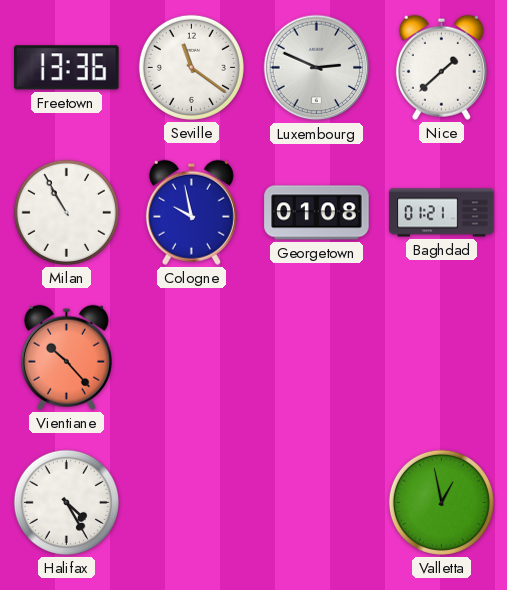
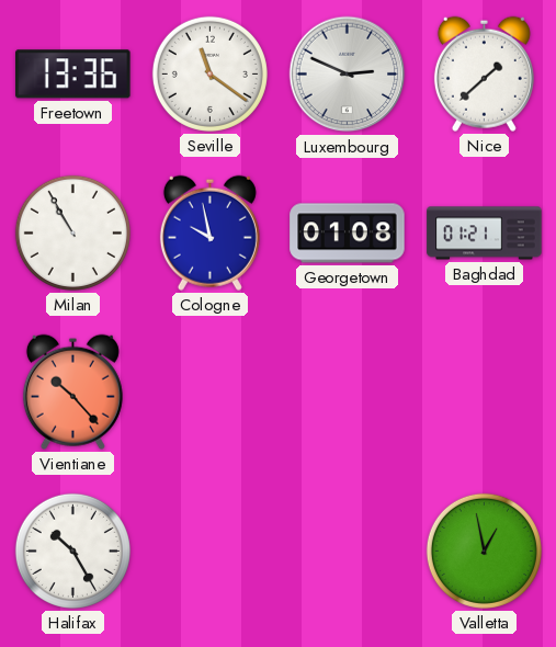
Halifax: 4:25 -> 10:25 (72, 550)
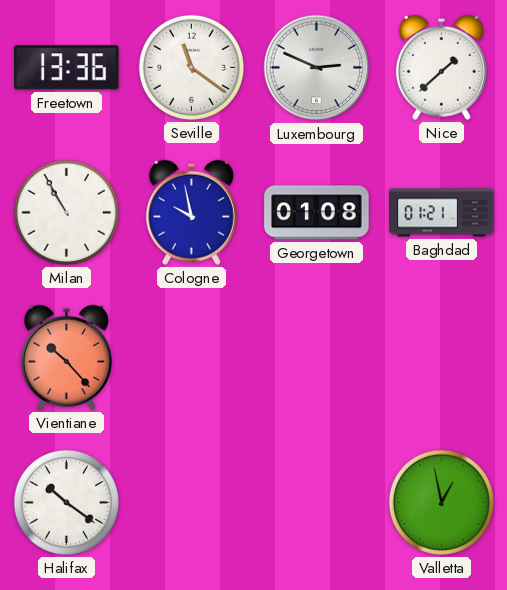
Halifax: 10:25 -> 10:21 (66, 502)
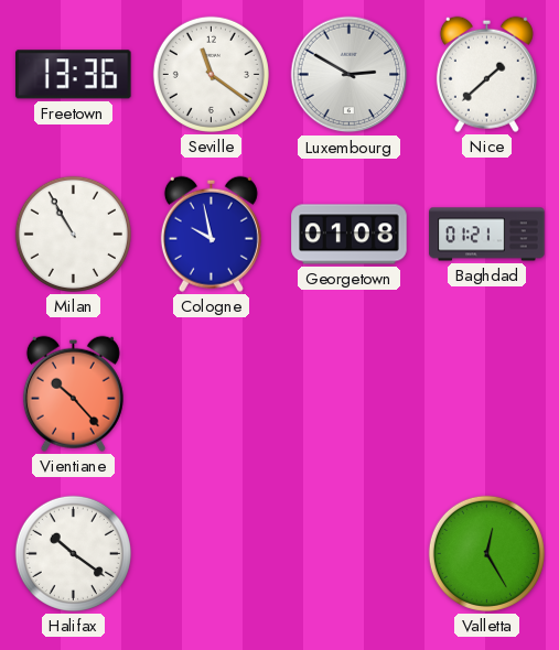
Luxembourg: 2:49 -> 2:50 (350, 75)
Valletta: 12:58 -> 12:25 (486, 553)
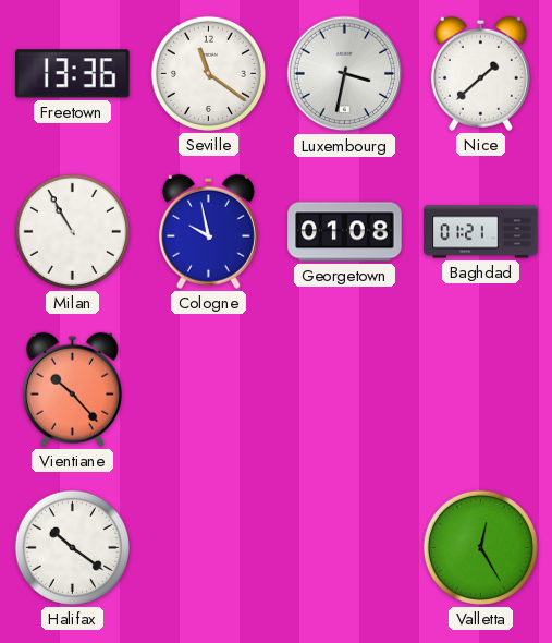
Luxembourg: 2:50 -> 3:32 (345, 74)
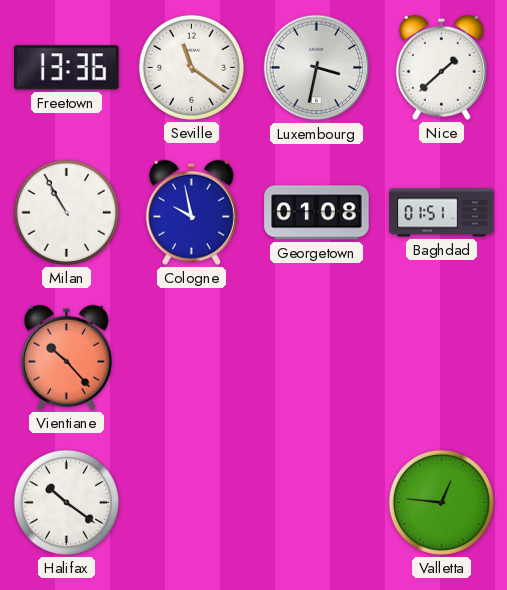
Baghdad: 01:21 -> 01:51 (442, 213)
Valletta: 12:25 -> 12:46 (441, 502)
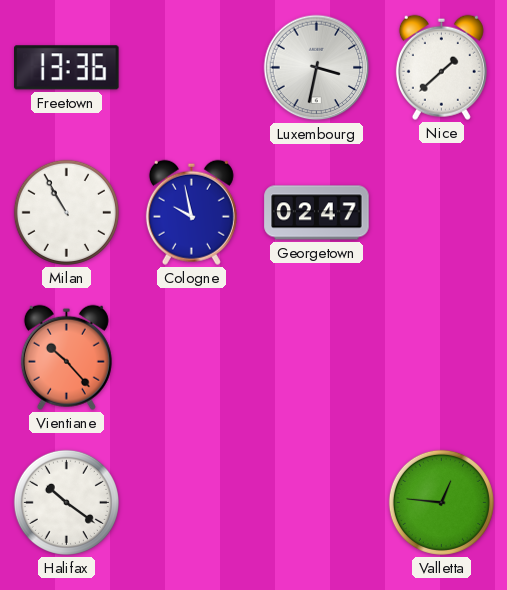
Seville: 11:21 -> none (191, 67)
Georgetown: 01:08 -> 02:47 (317, 213)
Baghdad: 01:51 -> none (442, 213)
